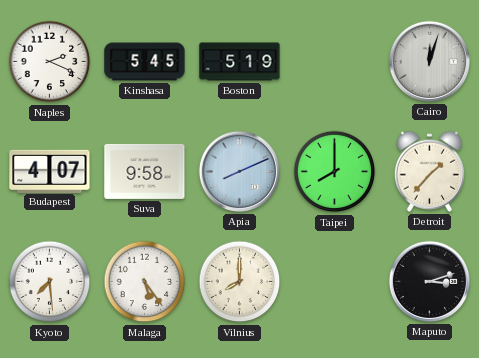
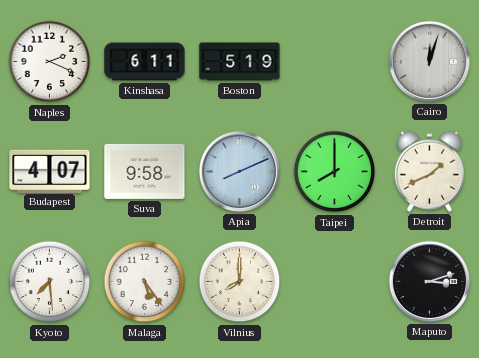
Kinshasa: 5:45 -> 6:11 (145, 62)
Detroit: 1:37 -> 1:41 (429, 171)
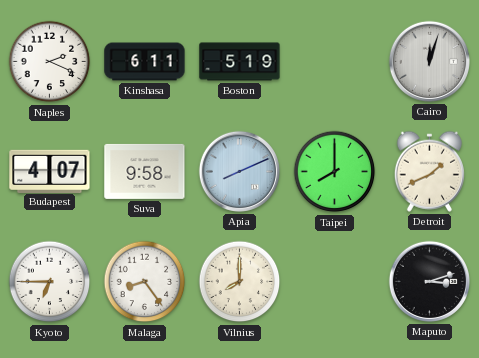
Kyoto: 7:29 -> 6:45 (50, 282)
Malaga: 5:24 -> 8:24 (145, 282)
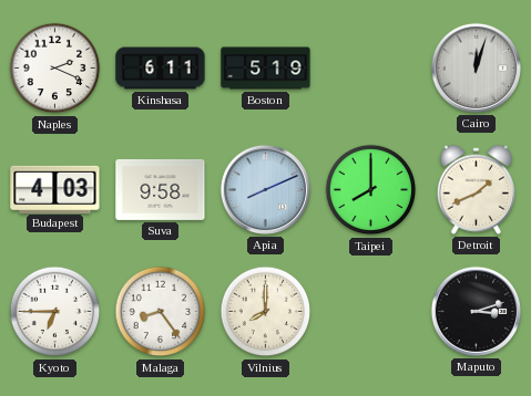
Budapest: 4:07 -> 4:03 (55, 189)
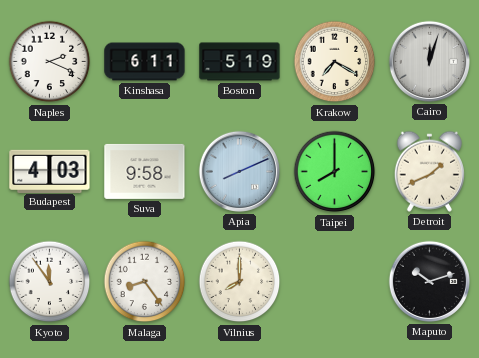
Krakow: none -> 7:20 (335, 62)
Kyoto: 6:45 -> 11:54 (50, 282)
Maputo: 3:12 -> 10:12 (429, 281)
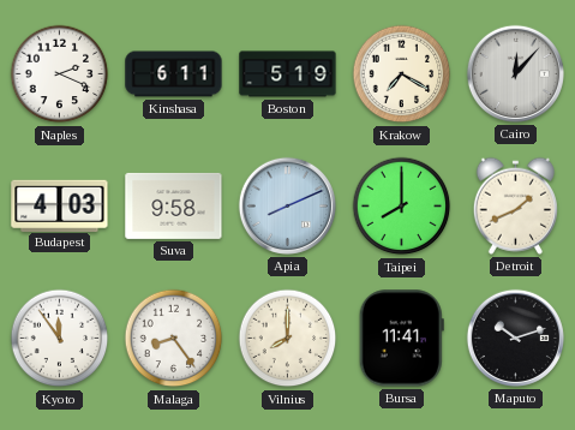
Cairo: 12:03 -> 12:07 (515, 73)
Bursa: none -> 11:41 (401, 339)
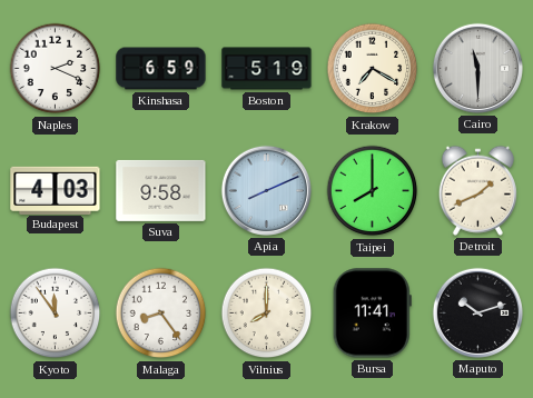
Kinshasa: 6:11 -> 6:59 (161, 69)
Cairo: 12:07 -> 11:30 (477, 68)
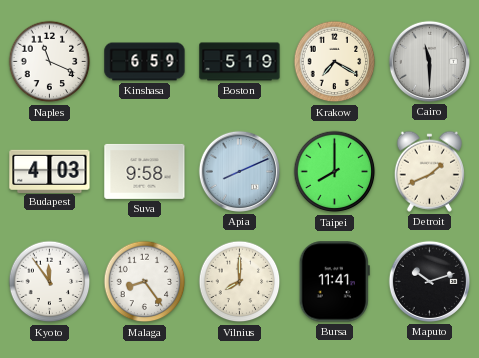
Naples: 2:19 -> 11:19 (50, 62)
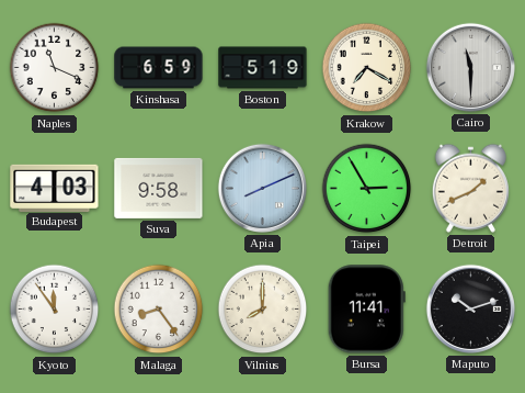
Taipei: 8:00 -> 2:55 (367, 189)
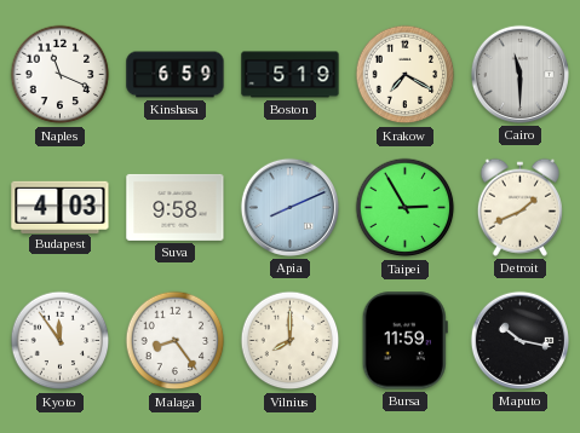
Bursa: 11:41 -> 11:59 (404, 341)
Maputo: 10:12 -> 10:17 (519, 340)
